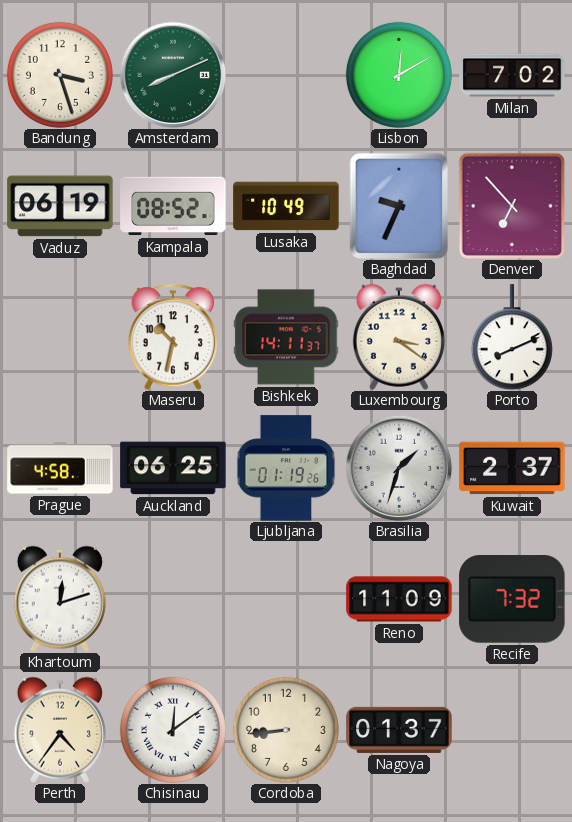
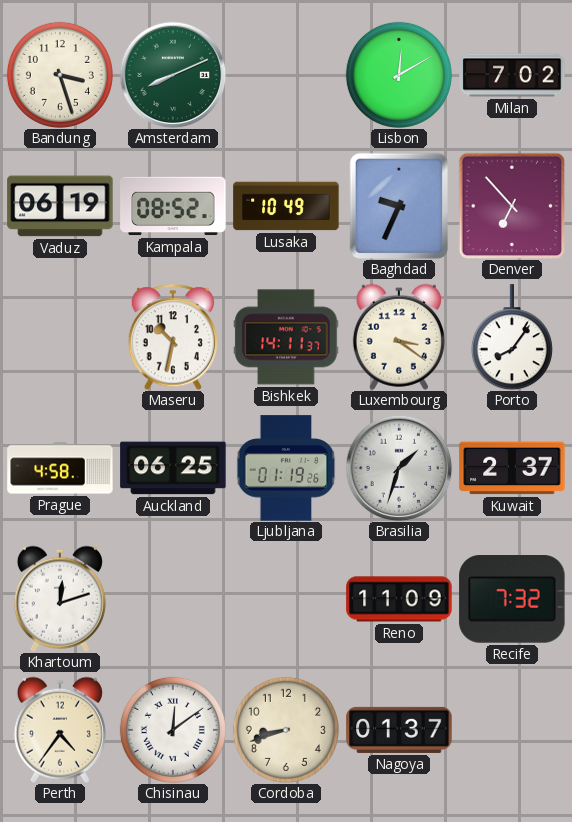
Porto: 8:11 -> 8:06 (512, 337)
Cordoba: 8:44 -> 8:42 (286, 730)
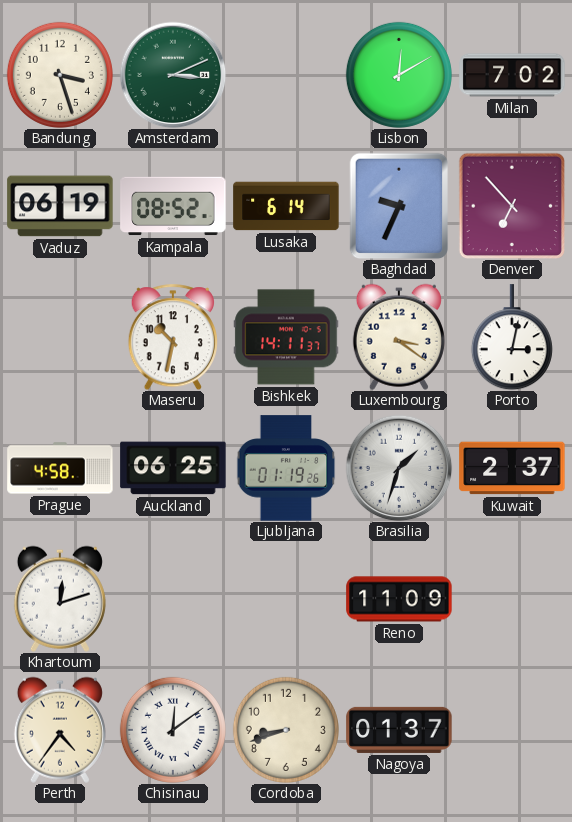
Amsterdam: 8:11 -> 3:11 (173, 75)
Lusaka: 10:49 -> 6:14 (286, 206)
Porto: 8:06 -> 3:02 (512, 337)
Recife: 7:32 -> none (512, 600)
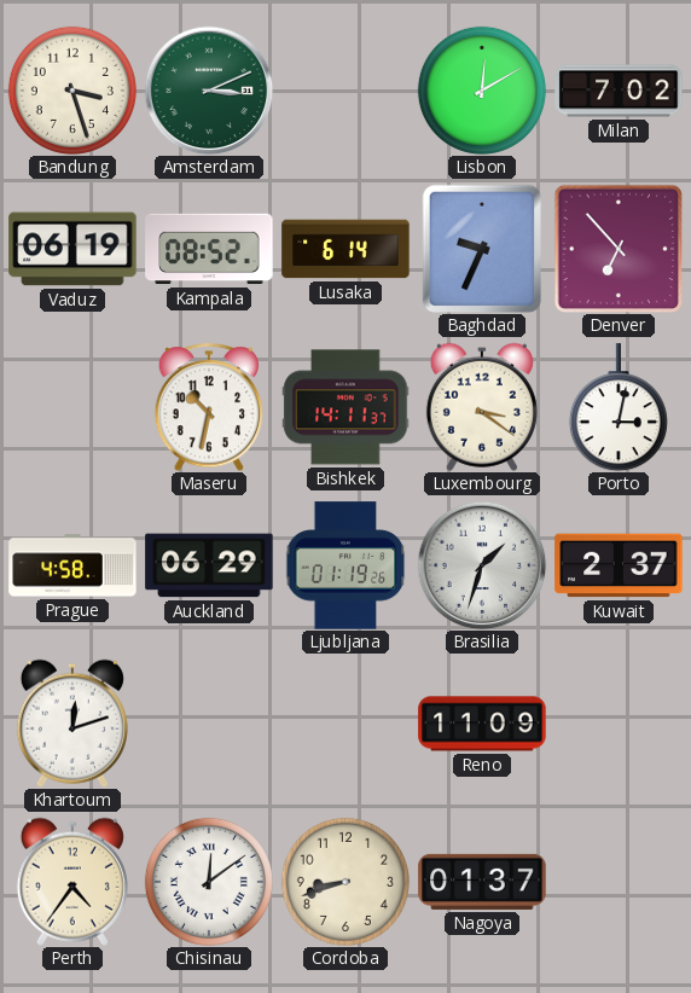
Auckland: 06:25 -> 06:29 (209, 565)
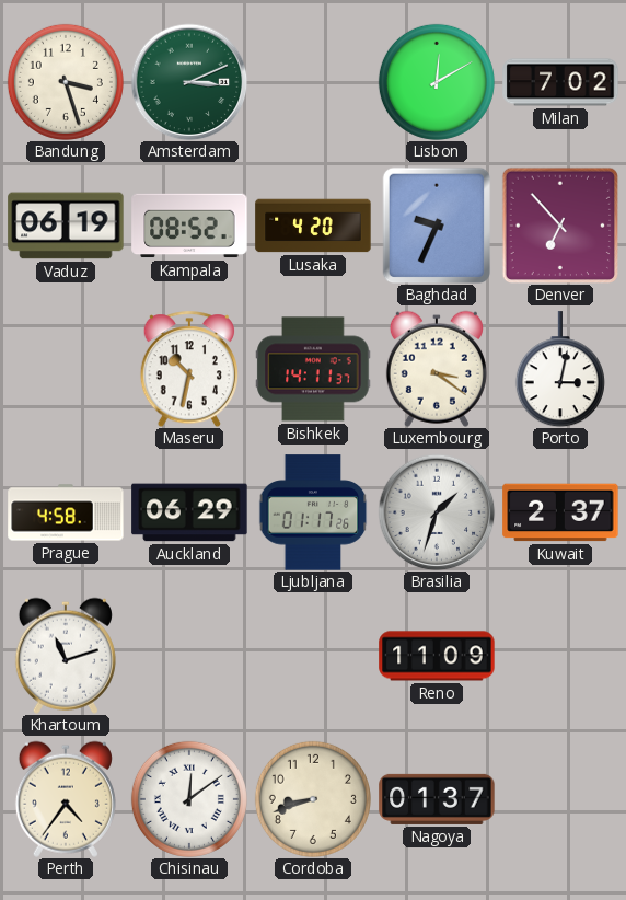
Lusaka: 6:14 -> 4:20 (313, 226)
Ljubljana: 01:19 -> 01:17 (313, 512)
Khartoum: 12:12 -> 11:12 (66, 656)
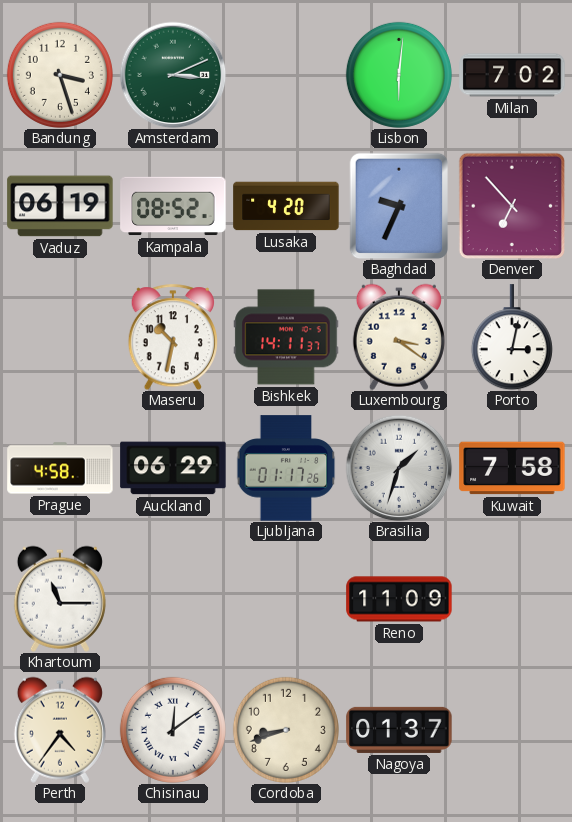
Lisbon: 12:10 -> 6:01 (399, 75)
Kuwait: 2:37 -> 7:58 (512, 468)
Khartoum: 11:12 -> 11:15 (60, 599)
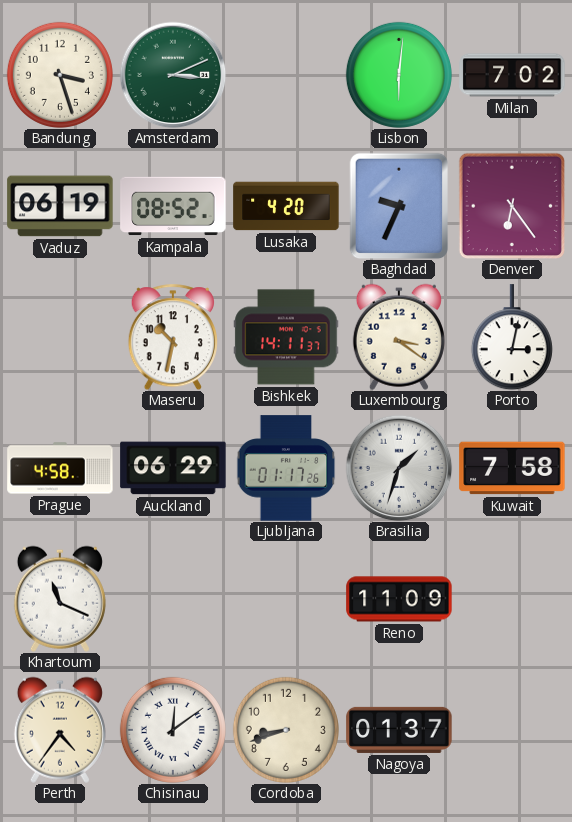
Denver: 6:53 -> 6:24 (512, 206)
Khartoum: 11:15 -> 11:19 (60, 599)
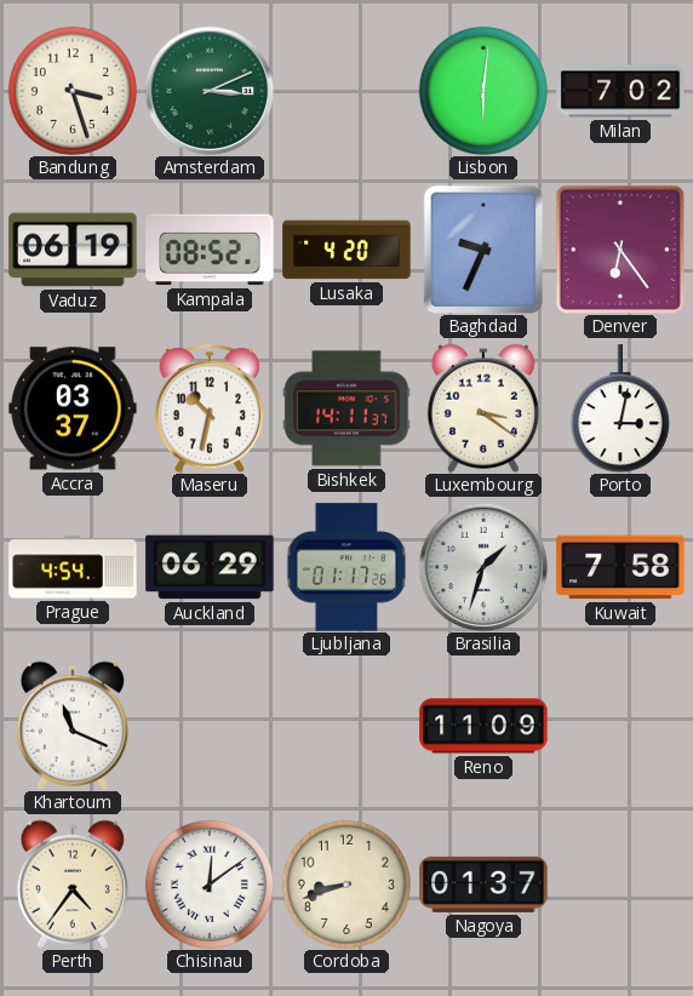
Accra: none -> 03:37 (73, 408)
Prague: 4:58 -> 4:54 (73, 567)
